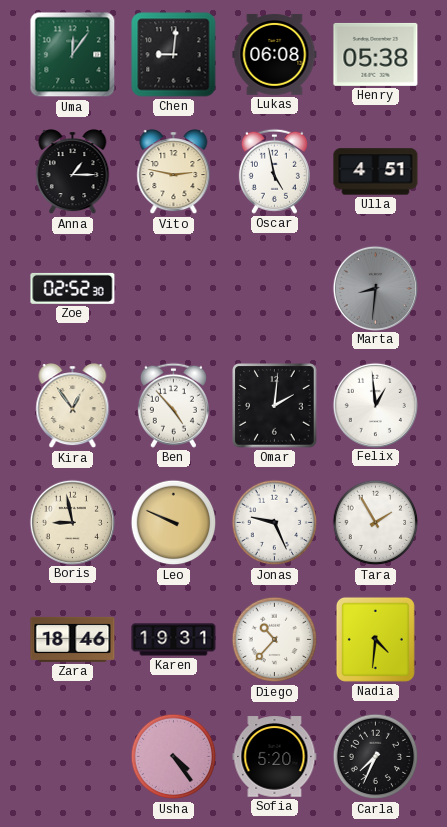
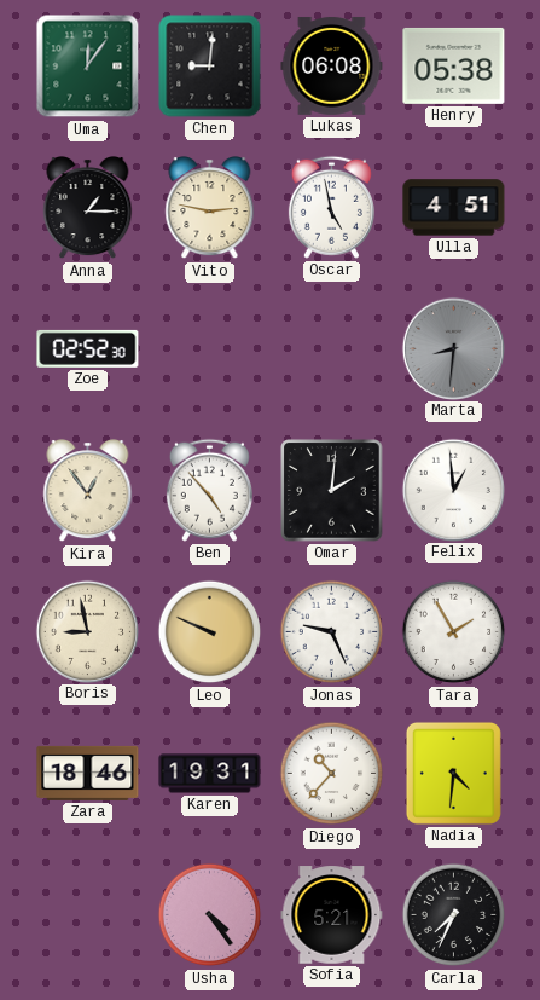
Sofia: 5:20 -> 5:21 (332, 915)
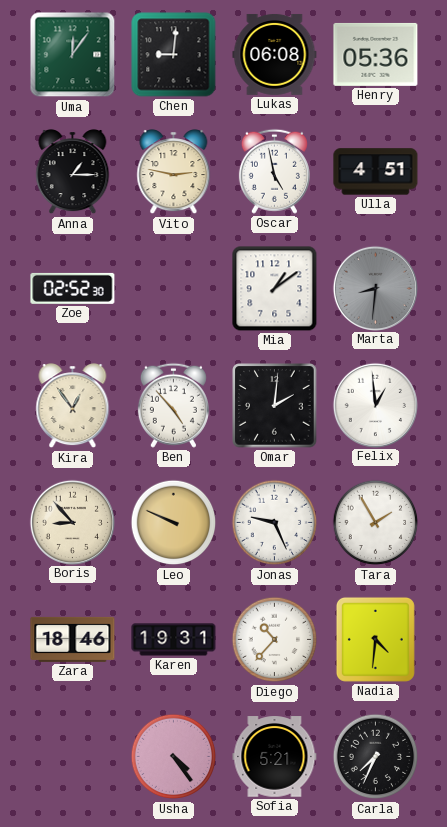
Henry: 05:38 -> 05:36 (376, 54)
Mia: none -> 1:09 (275, 289)
Boris: 8:58 -> 8:53 (72, 522)
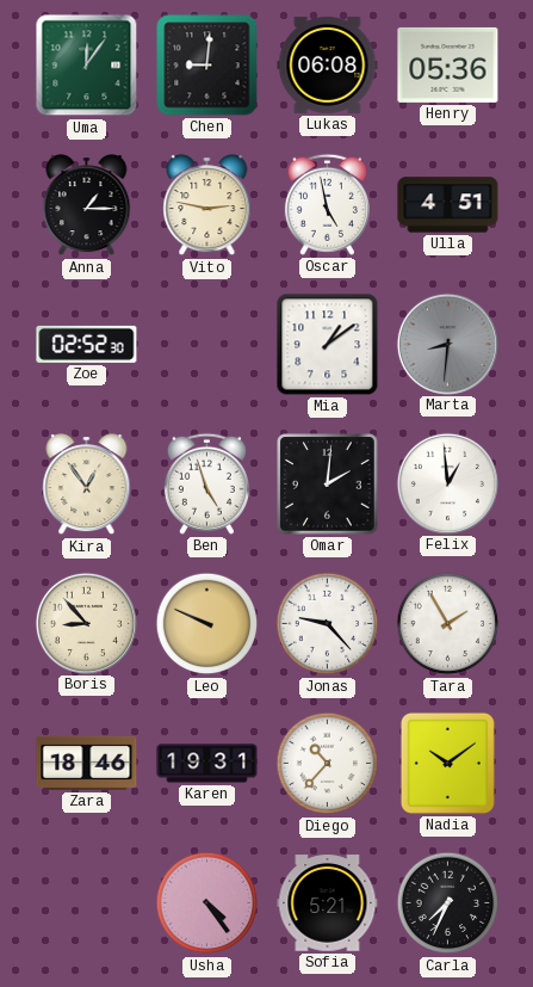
Ben: 4:53 -> 4:57 (206, 483)
Jonas: 9:26 -> 9:23 (328, 624)
Nadia: 4:31 -> 10:09 (447, 763)
